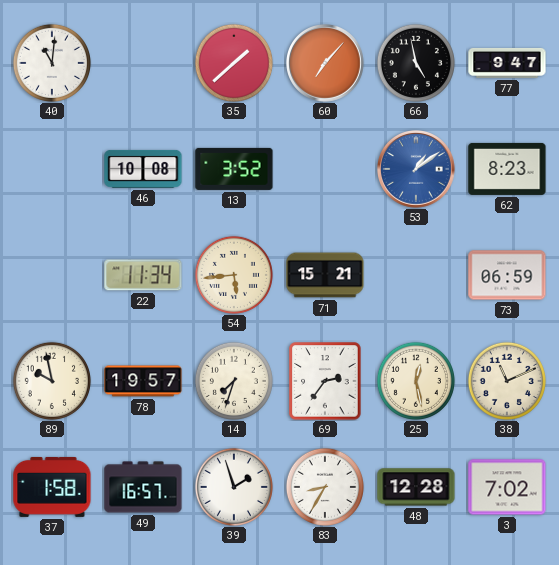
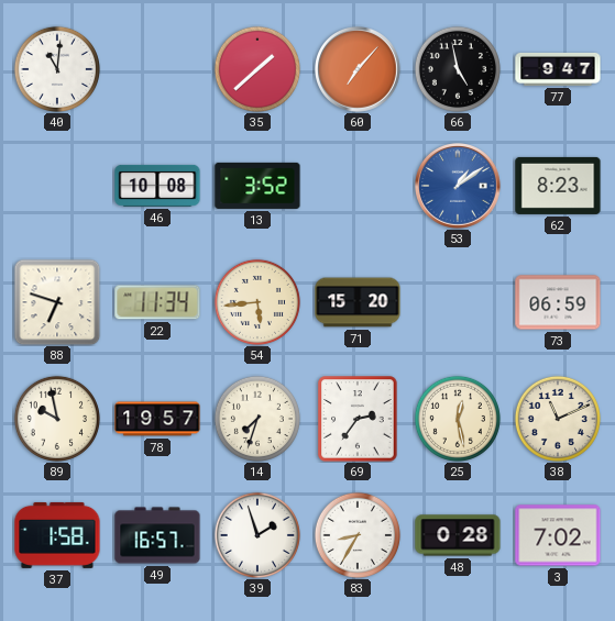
88: none -> 6:48 (57, 302)
71: 15:21 -> 15:20 (358, 302)
48: 12:28 -> 0:28 (458, 535)
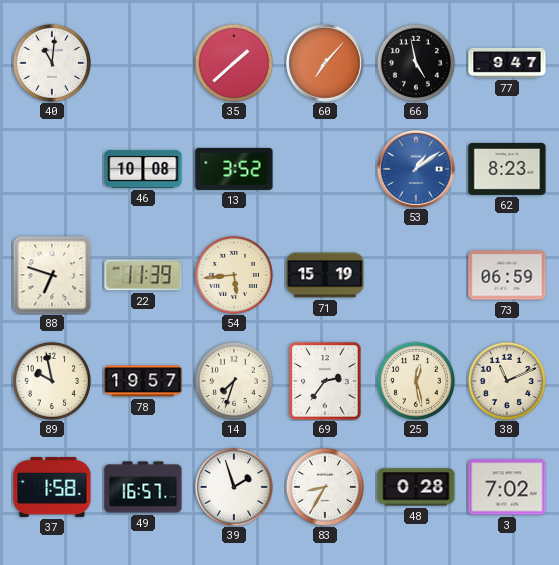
22: 11:34 -> 11:39 (143, 275)
71: 15:20 -> 15:19 (325, 275)
